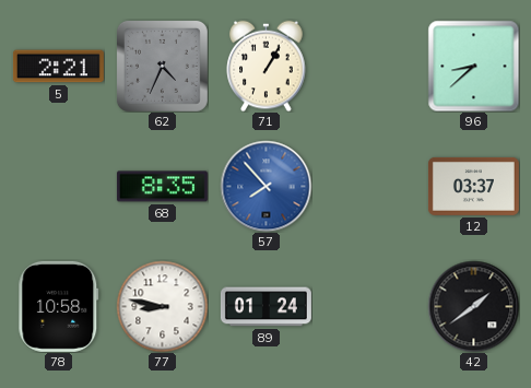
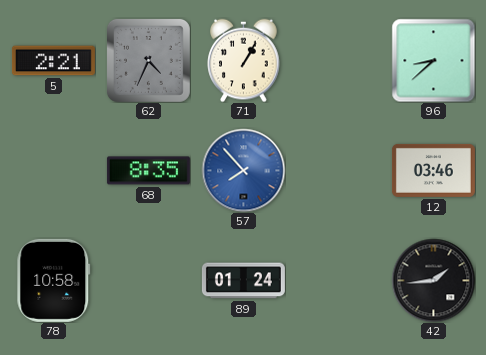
12: 03:37 -> 03:46 (433, 170)
77: 8:47 -> none (162, 306)
42: 1:39 -> 1:44 (433, 280)
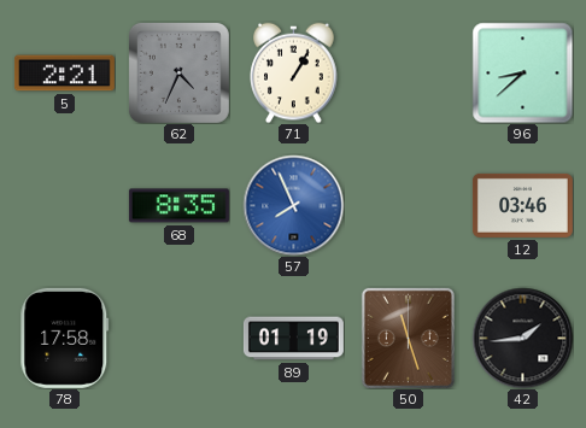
57: 7:53 -> 7:56 (293, 205)
78: 10:58 -> 17:58 (65, 338)
89: 01:24 -> 01:19 (293, 339)
50: none -> 11:27 (408, 338)
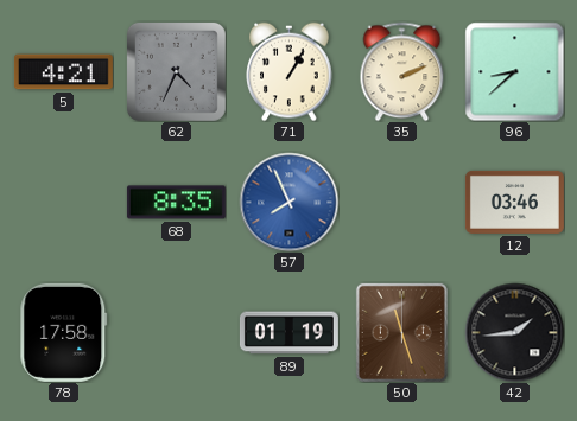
5: 2:21 -> 4:21 (63, 72)
35: none -> 2:11 (402, 71)
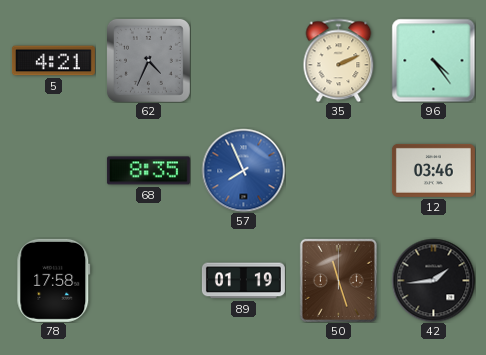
71: 1:05 -> none (290, 71)
96: 8:38 -> 4:24 (433, 60)
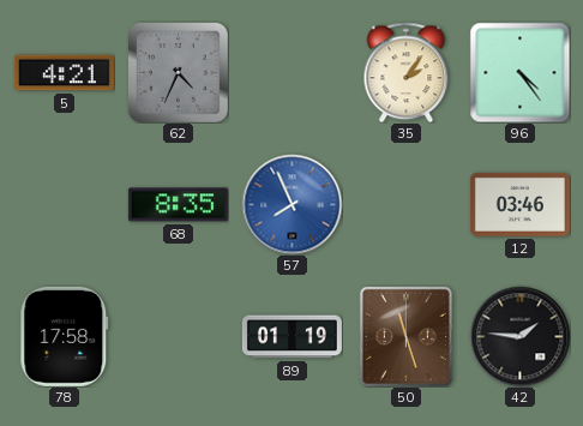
35: 2:11 -> 2:06 (407, 72)
42: 1:44 -> 1:46 (519, 336)
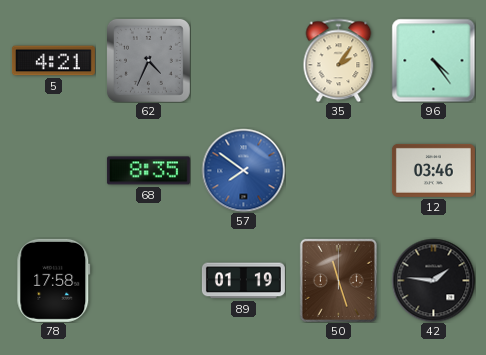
57: 7:56 -> 7:51 (243, 170)
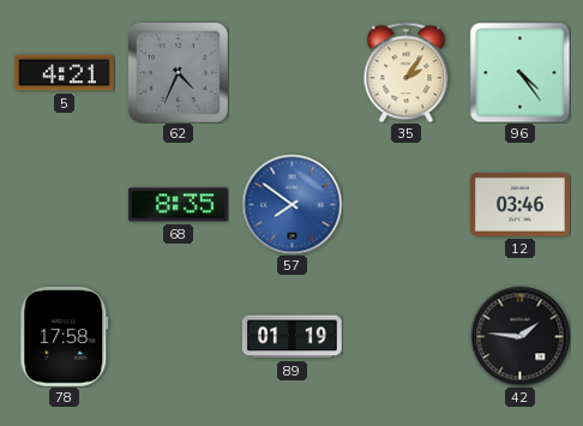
50: 11:27 -> none (338, 280)
